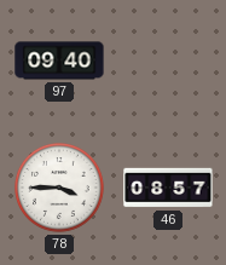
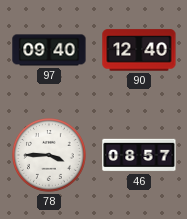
90: none -> 12:40 (139, 50)
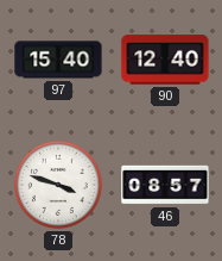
97: 09:40 -> 15:40 (58, 60)
78: 3:45 -> 3:48 (59, 186)
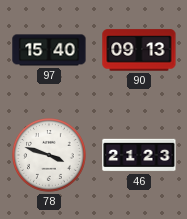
90: 12:40 -> 09:13 (139, 50)
46: 08:57 -> 21:23 (139, 155)
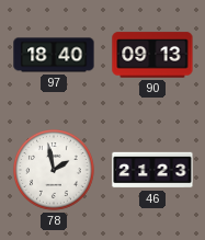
97: 15:40 -> 18:40 (54, 55)
78: 3:48 -> 1:58 (55, 171)
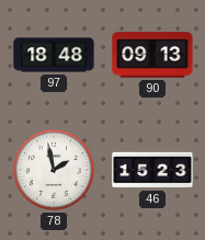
97: 18:40 -> 18:48 (54, 55)
46: 21:23 -> 15:23 (152, 170)
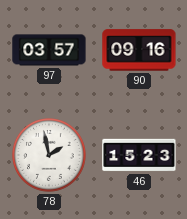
97: 18:48 -> 03:57 (49, 50)
90: 09:13 -> 09:16 (139, 50)
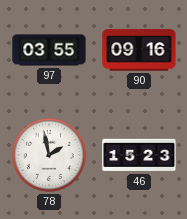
97: 03:57 -> 03:55 (49, 50)
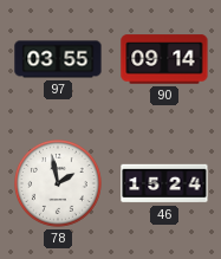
90: 09:16 -> 09:14 (164, 59)
46: 15:23 -> 15:24 (164, 183)
